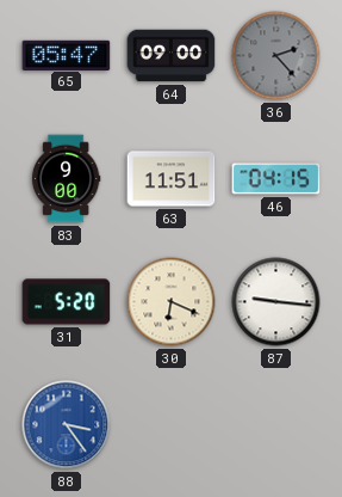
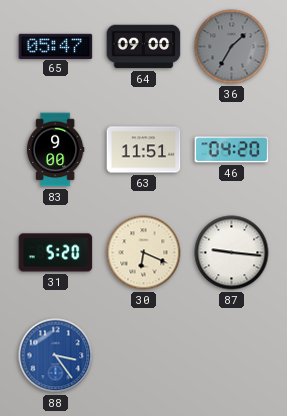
36: 2:23 -> 1:35 (232, 47)
46: 04:15 -> 04:20 (232, 150)
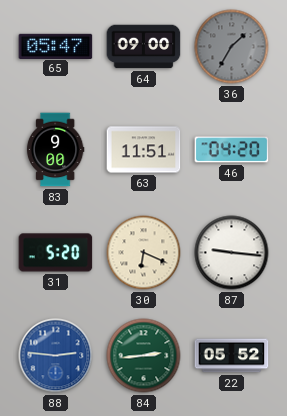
88: 3:24 -> 2:46 (56, 356)
84: none -> 2:44 (144, 356)
22: none -> 05:52 (232, 356)
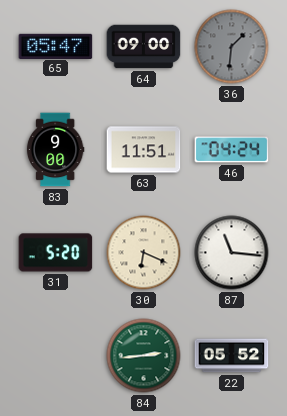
36: 1:35 -> 1:31 (232, 47)
46: 04:20 -> 04:24 (232, 150)
87: 9:16 -> 11:16 (232, 253)
88: 2:46 -> none (56, 356)
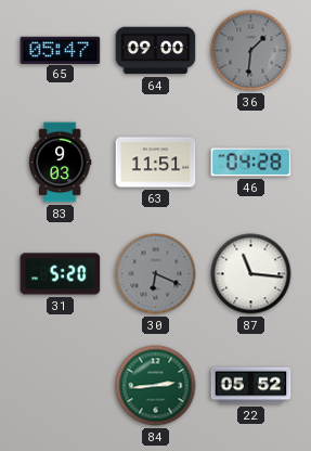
83: 9:00 -> 9:03 (60, 163)
46: 04:24 -> 04:28 (251, 163)
30 dial: cream -> grey (156, 274)
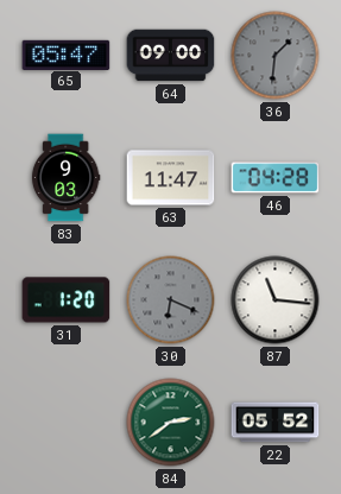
63: 11:51 -> 11:47 (171, 178)
31: 5:20 -> 1:20 (67, 300)
84: 2:44 -> 2:39 (171, 423)
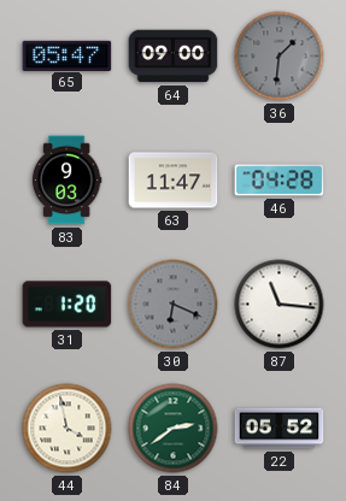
44: none -> 3:58 (68, 429)
